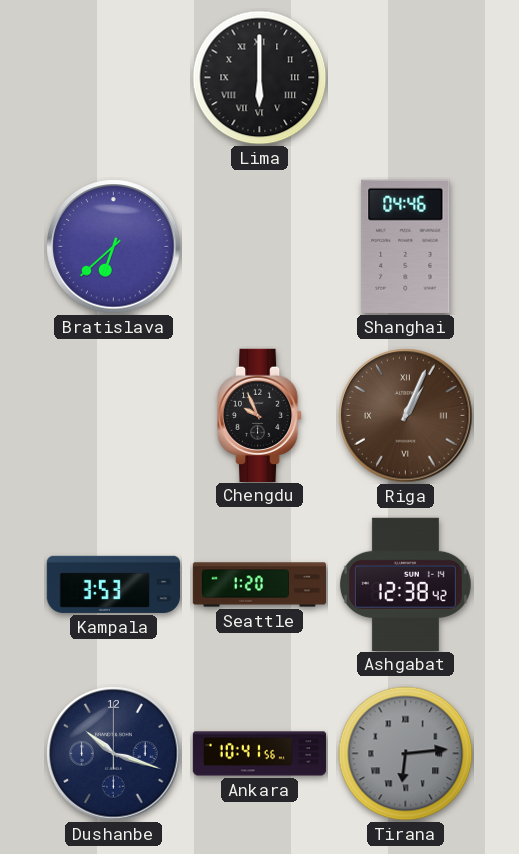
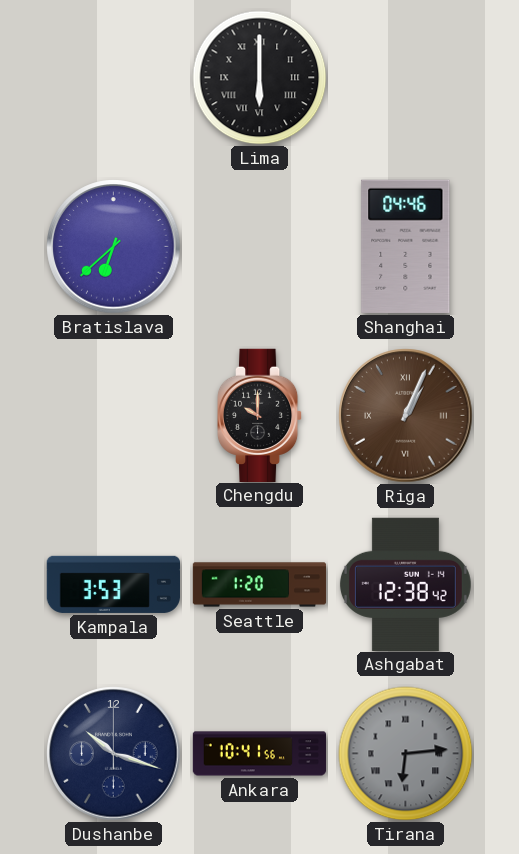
Chengdu: 9:56 -> 10:00 (260, 415)
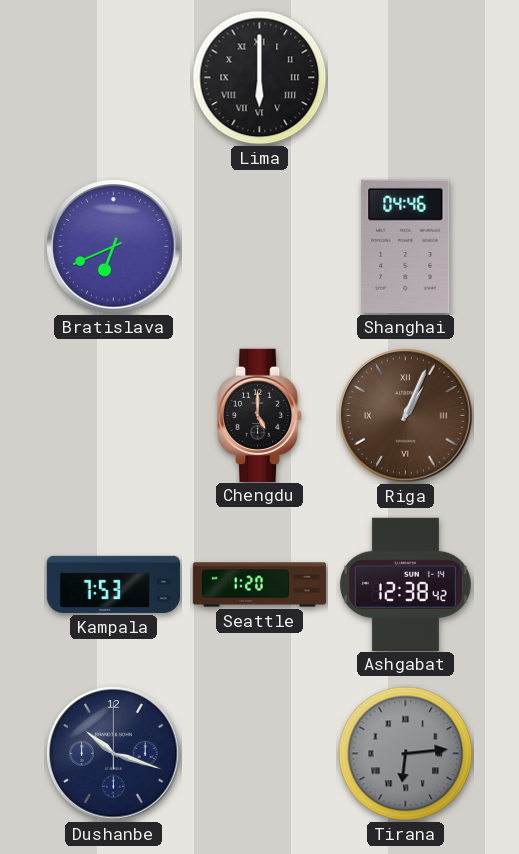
Bratislava: 6:38 -> 6:41 (114, 247)
Chengdu: 10:00 -> 5:00 (260, 415)
Kampala: 3:53 -> 7:53 (113, 584)
Ankara: 10:41 -> none (260, 754)
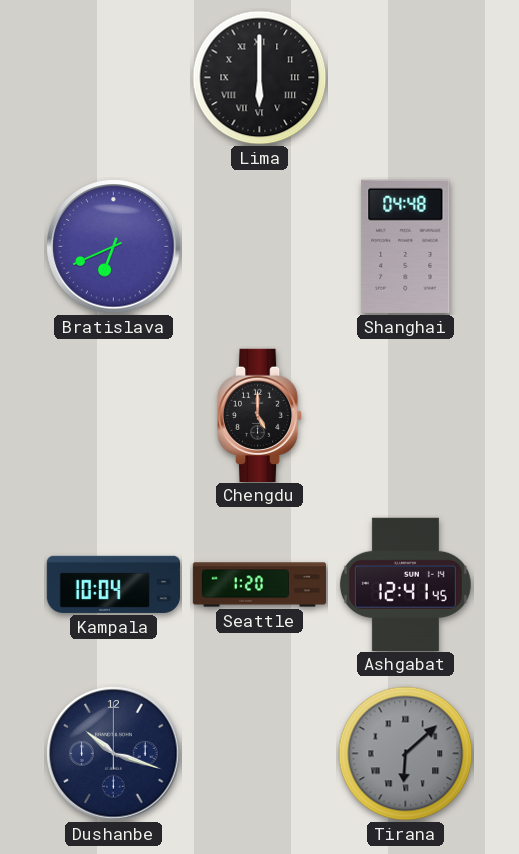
Shanghai: 04:46 -> 04:48 (406, 246)
Riga: 1:04 -> none (406, 416)
Kampala: 7:53 -> 10:04 (113, 584)
Ashgabat: 12:38 -> 12:41 (405, 584)
Tirana: 6:14 -> 6:08 (406, 754)
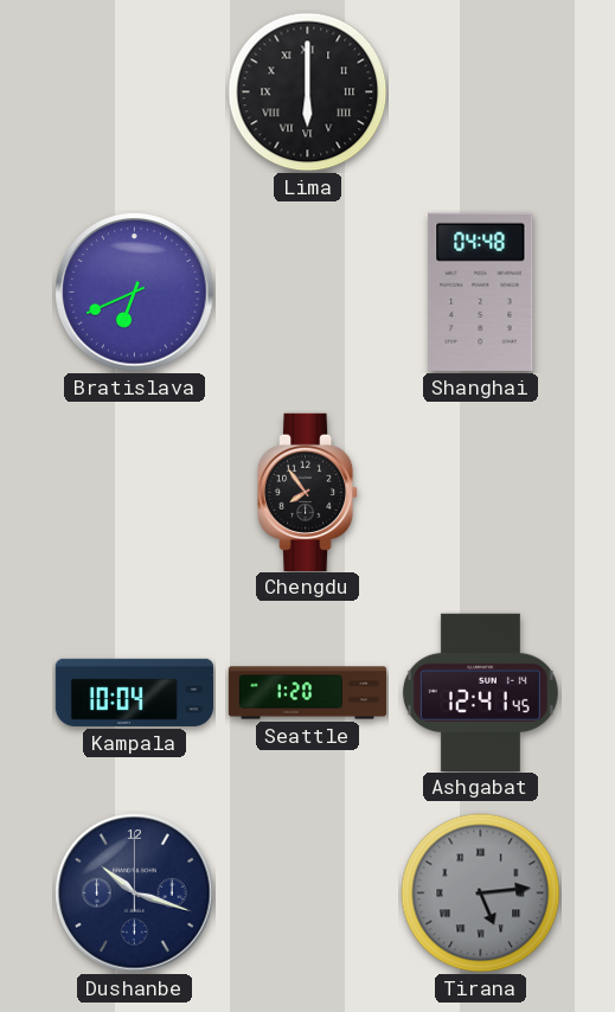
Chengdu: 5:00 -> 7:54 (308, 492)
Tirana: 6:08 -> 5:14 (481, 893)
